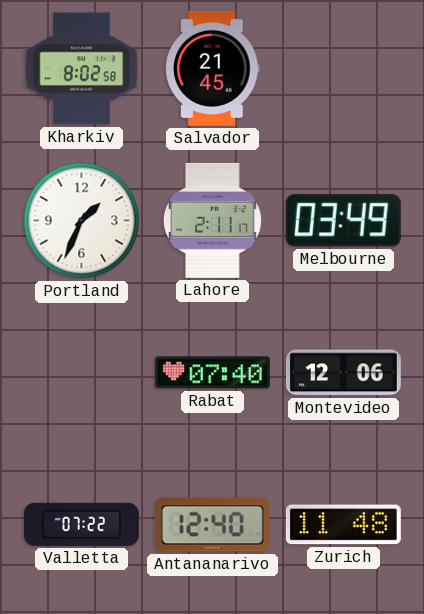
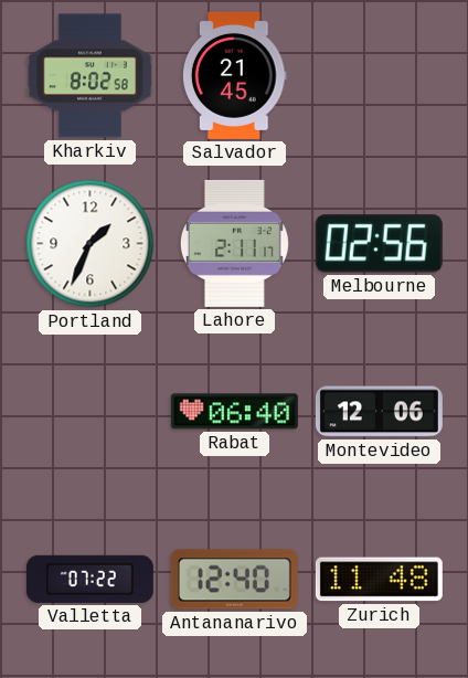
Melbourne: 03:49 -> 02:56 (379, 244)
Rabat: 07:40 -> 06:40 (234, 412)
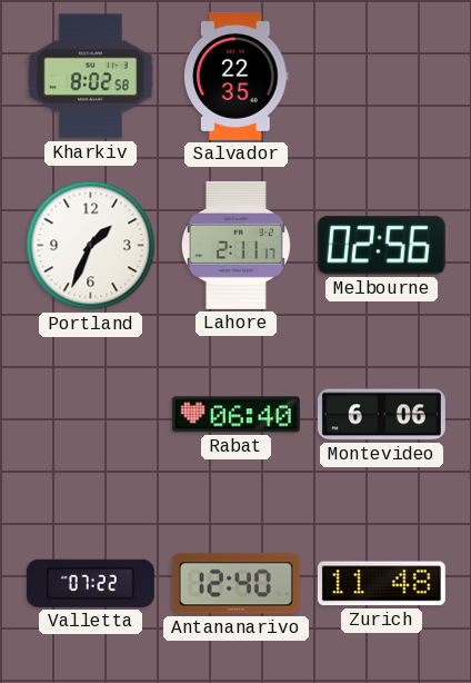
Salvador: 21:45 -> 22:35 (237, 76)
Montevideo: 12:06 -> 6:06 (381, 415)
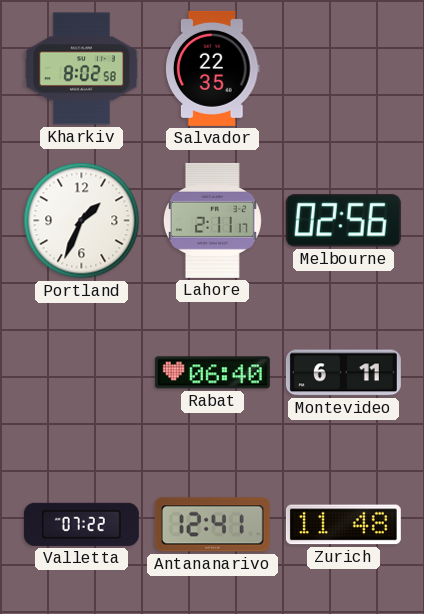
Montevideo: 6:06 -> 6:11 (343, 373)
Antananarivo: 12:40 -> 12:41 (212, 525)
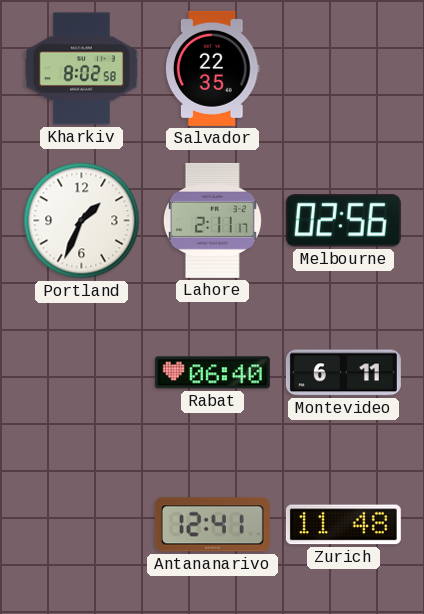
Valletta: 07:22 -> none (81, 524)
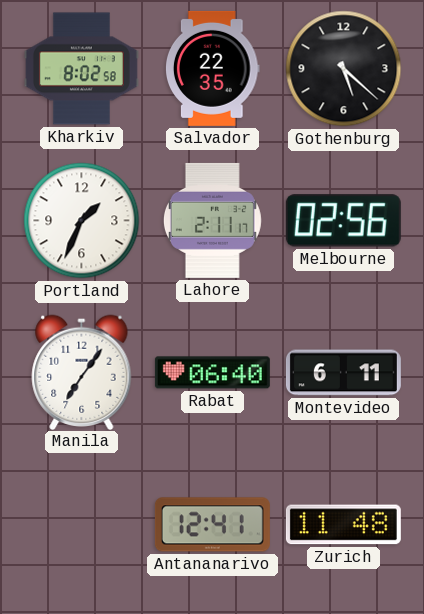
Gothenburg: none -> 5:22 (344, 69)
Manila: none -> 7:06 (82, 372)
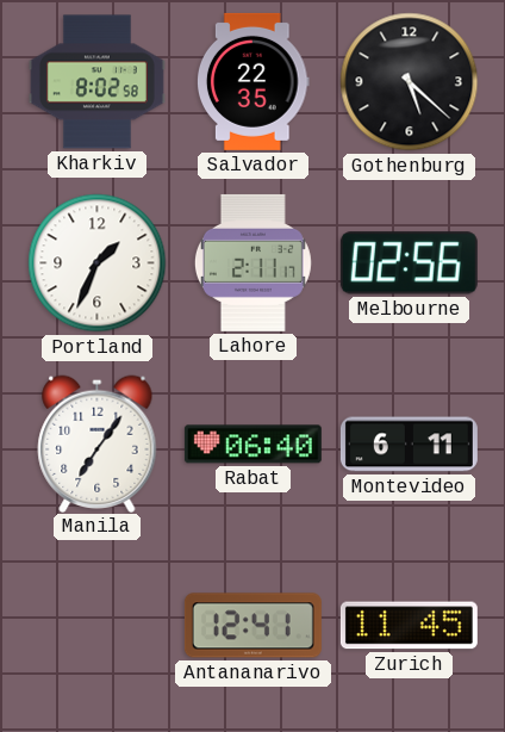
Zurich: 11:48 -> 11:45 (409, 626)
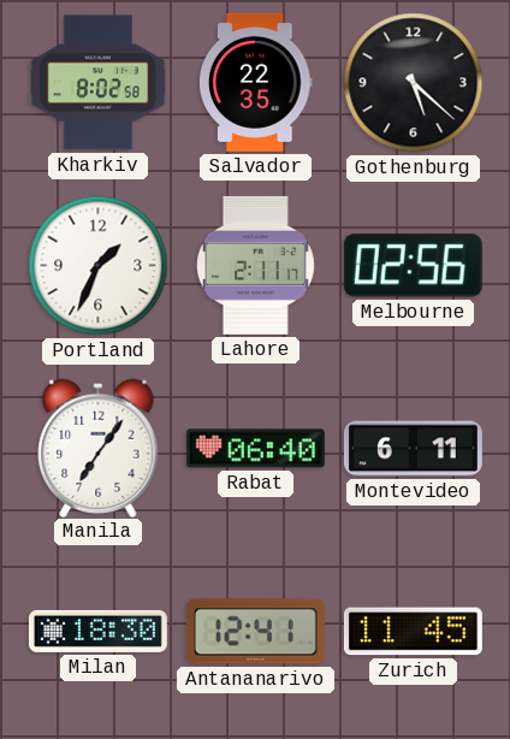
Milan: none -> 18:30 (97, 631)
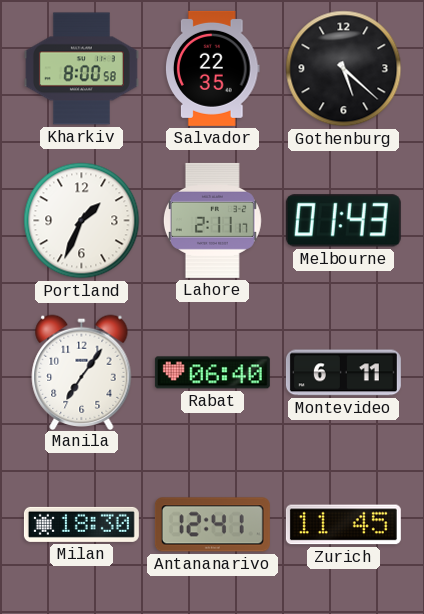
Kharkiv: 8:02 -> 8:00 (81, 69)
Melbourne: 02:56 -> 01:43 (343, 221)
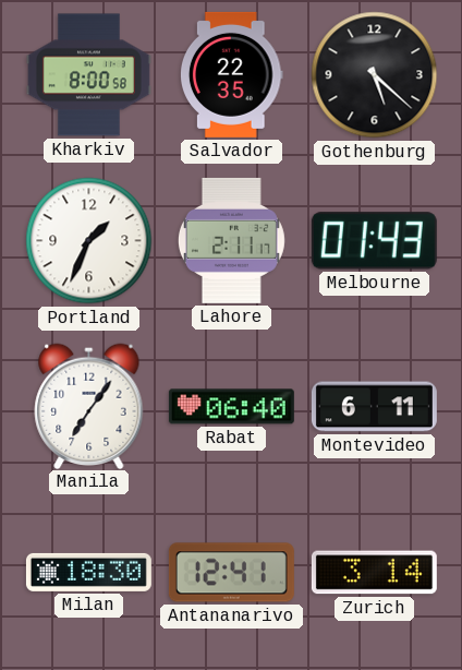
Zurich: 11:45 -> 3:14 (374, 573)
